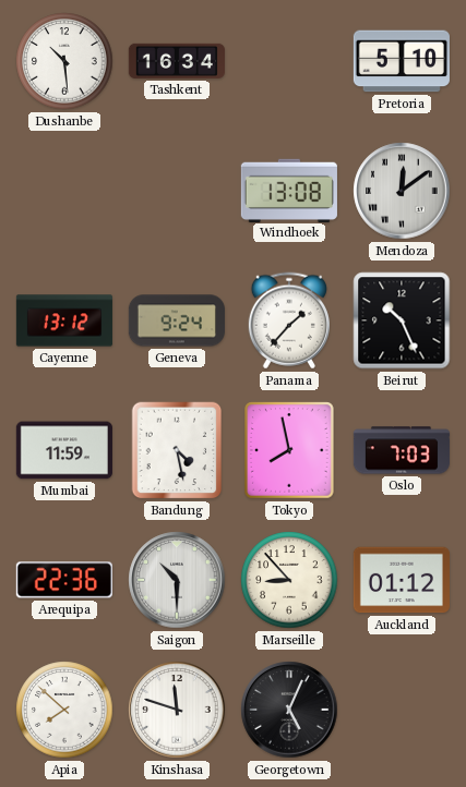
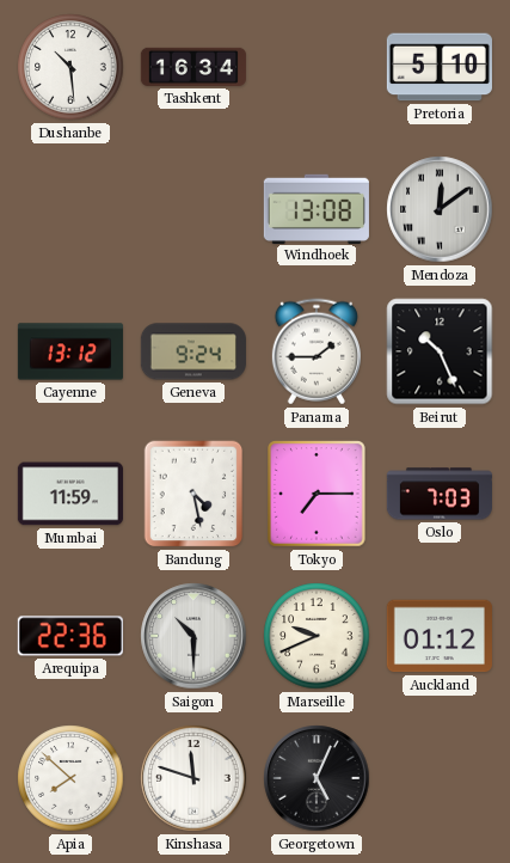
Panama: 1:37 -> 1:45 (317, 351)
Tokyo: 7:58 -> 7:15 (318, 494)
Marseille: 8:53 -> 9:41 (317, 636)
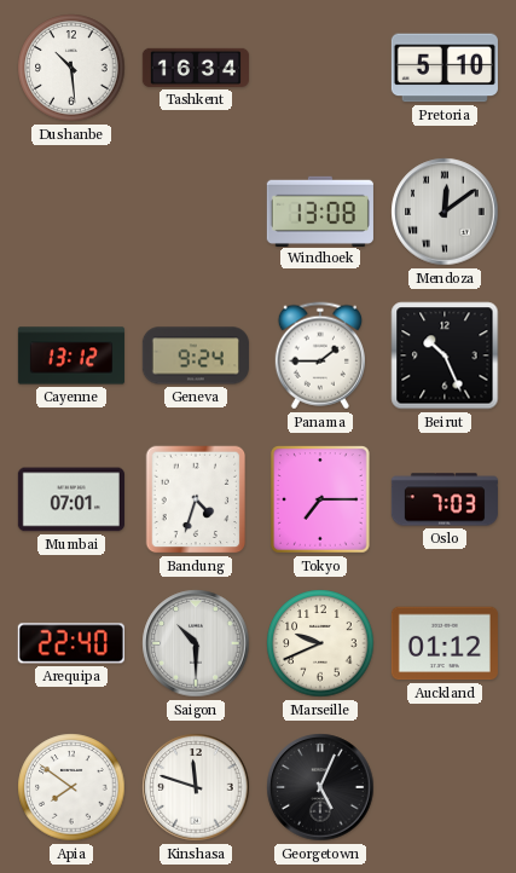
Mumbai: 11:59 -> 07:01 (71, 499)
Bandung: 4:28 -> 4:33 (196, 499)
Arequipa: 22:36 -> 22:40 (71, 643)
Apia: 7:52 -> 7:51 (71, 787)
